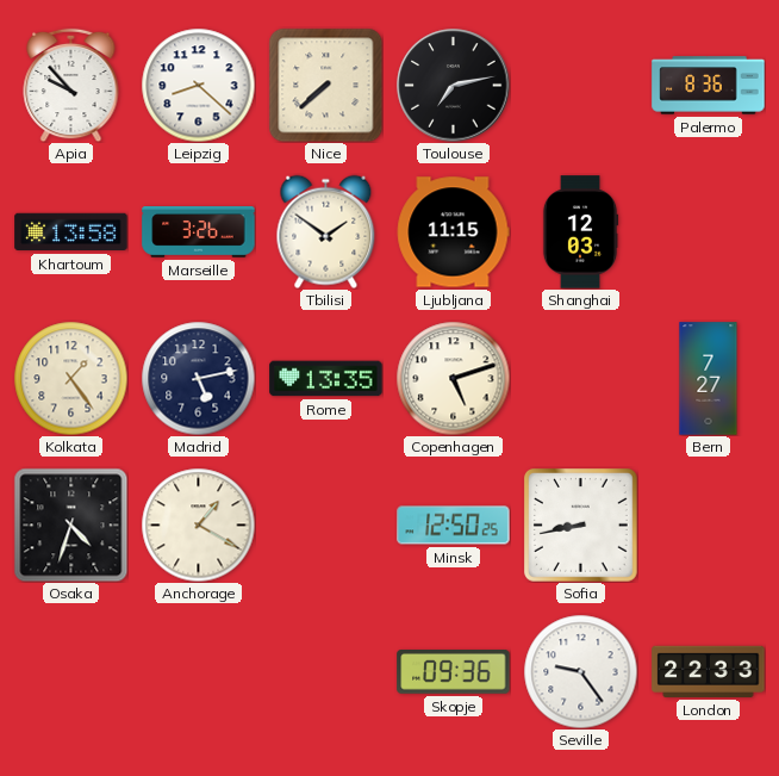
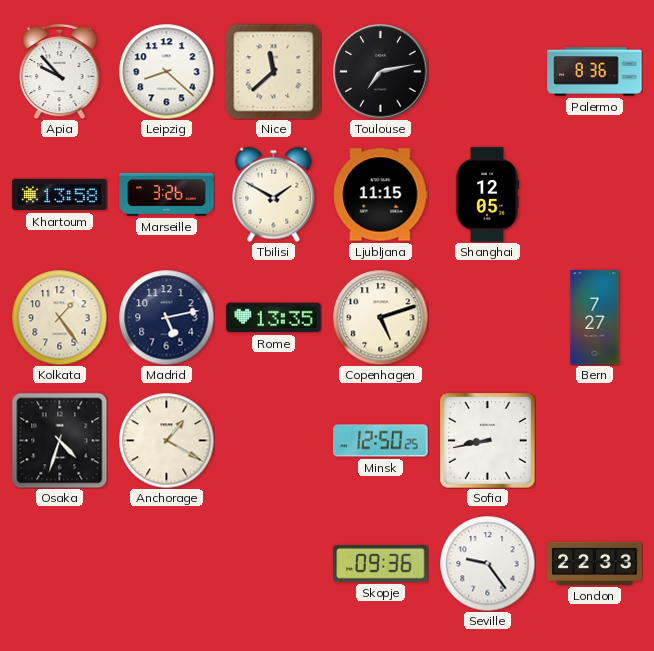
Nice: 7:38 -> 11:38 (273, 71)
Tbilisi: 1:51 -> 1:50 (274, 194)
Shanghai: 12:03 -> 12:05 (487, 195)
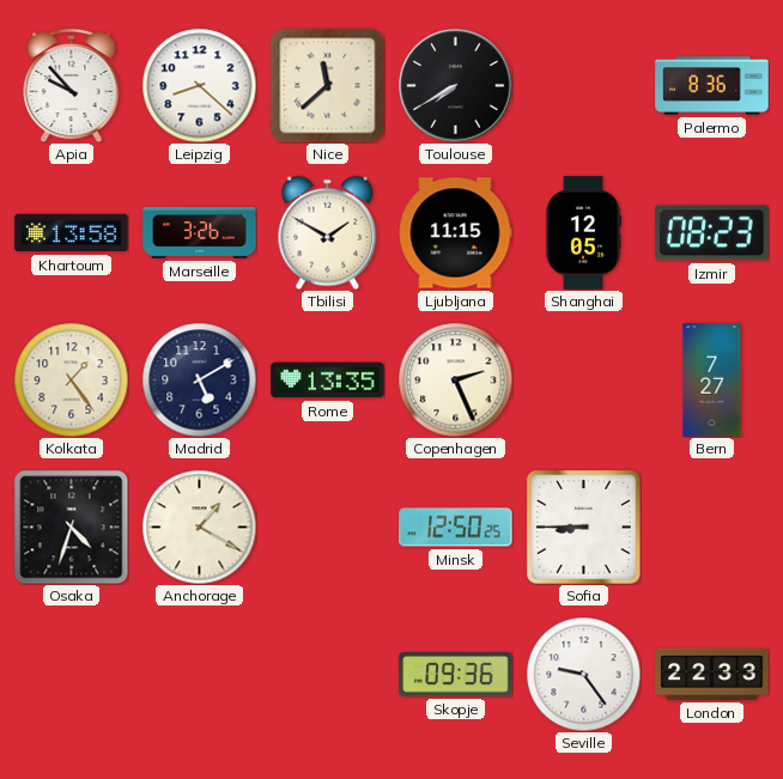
Toulouse: 7:13 -> 7:40 (456, 86)
Izmir: none -> 08:23 (712, 233)
Madrid: 5:13 -> 5:10 (199, 379)
Copenhagen: 5:12 -> 2:26 (455, 379)
Sofia: 8:43 -> 8:45 (584, 528)
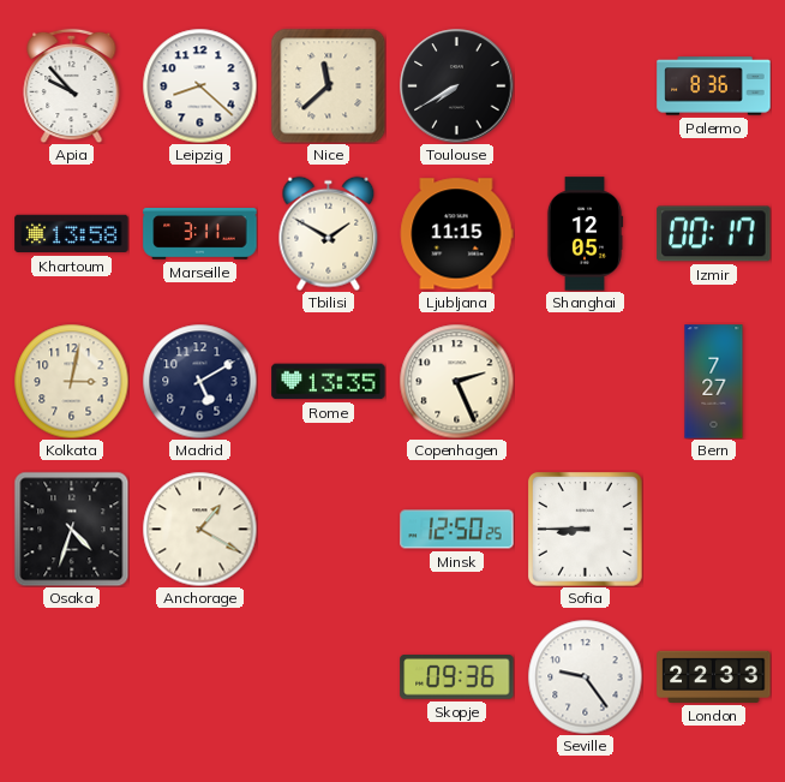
Marseille: 3:26 -> 3:11 (200, 234)
Izmir: 08:23 -> 00:17 (714, 234)
Kolkata: 1:24 -> 3:02 (71, 381)
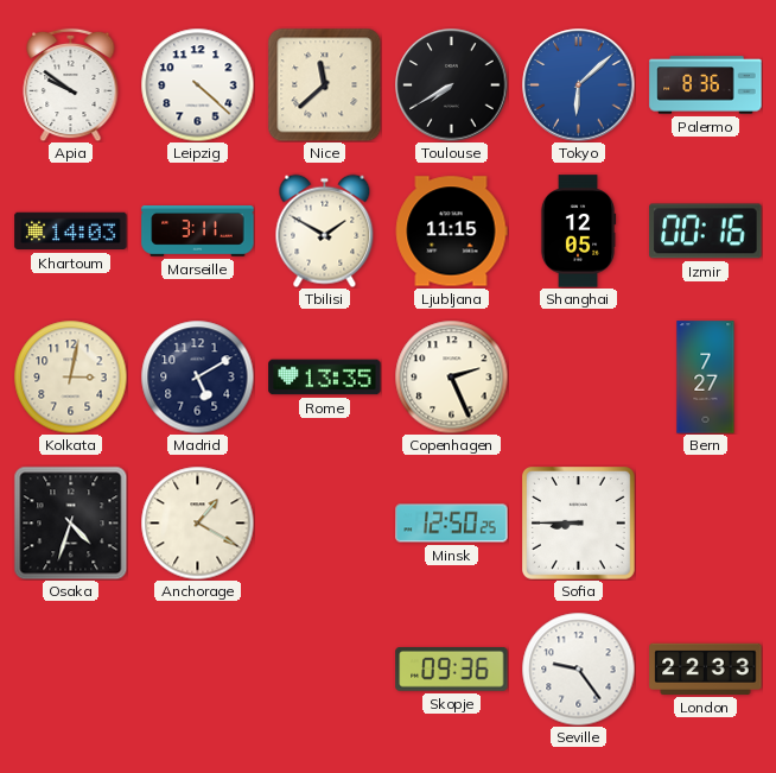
Apia: 9:53 -> 9:51 (71, 84)
Leipzig: 8:22 -> 4:22 (197, 84)
Tokyo: none -> 6:08 (579, 85)
Khartoum: 13:58 -> 14:03 (71, 232)
Izmir: 00:17 -> 00:16 (706, 232)
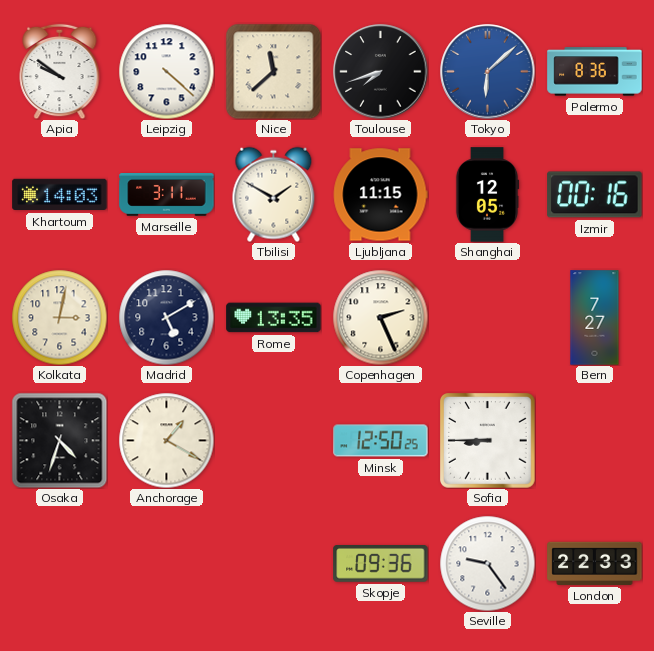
Toulouse: 7:40 -> 7:42 (381, 72)
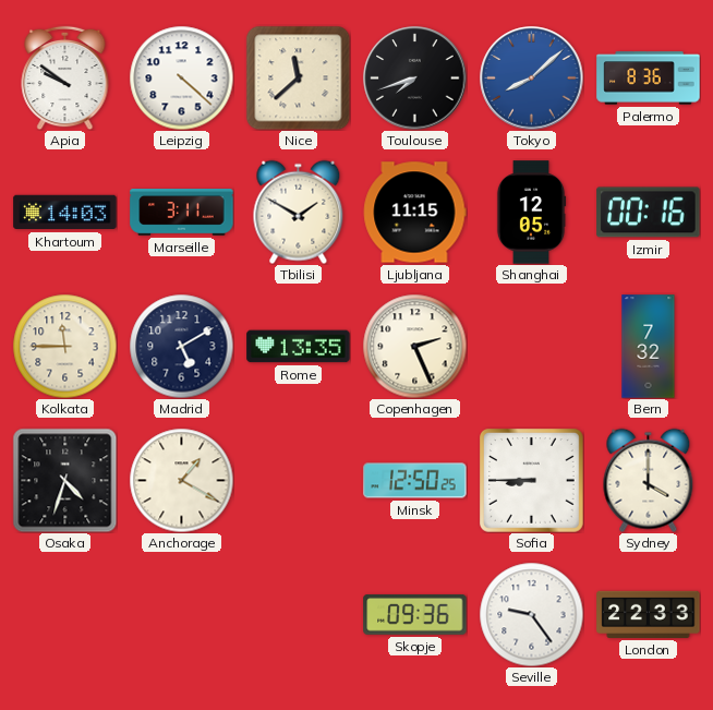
Tokyo: 6:08 -> 8:08 (532, 79)
Kolkata: 3:02 -> 11:45 (64, 346)
Bern: 7:27 -> 7:32 (649, 347)
Sydney: none -> 4:00 (649, 480)
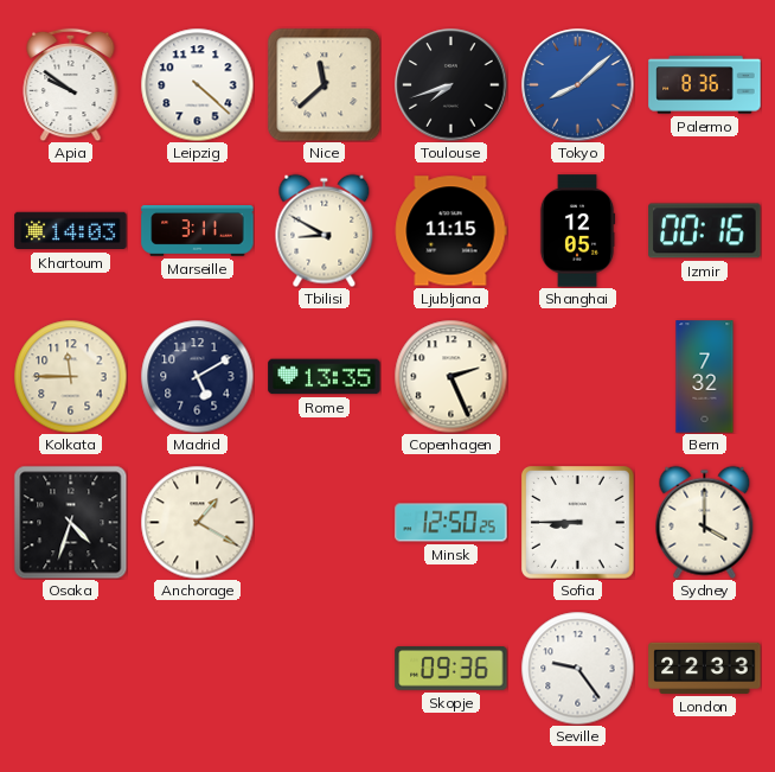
Tbilisi: 1:50 -> 8:50 (325, 230)
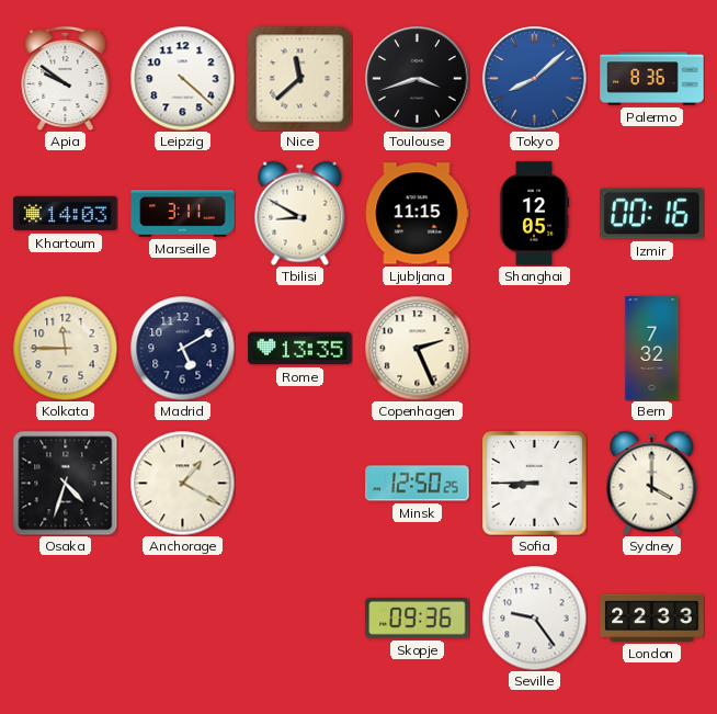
Toulouse: 7:42 -> 3:42 (418, 79)
